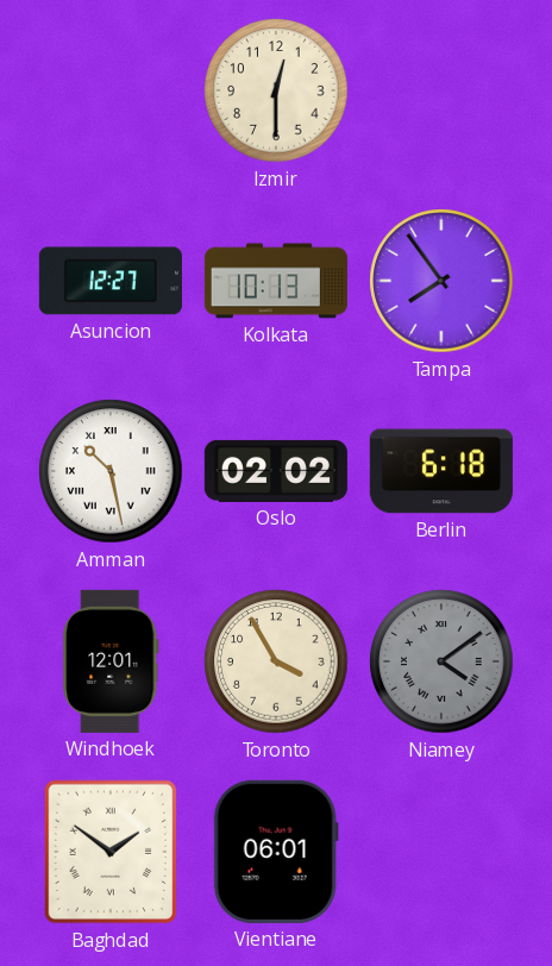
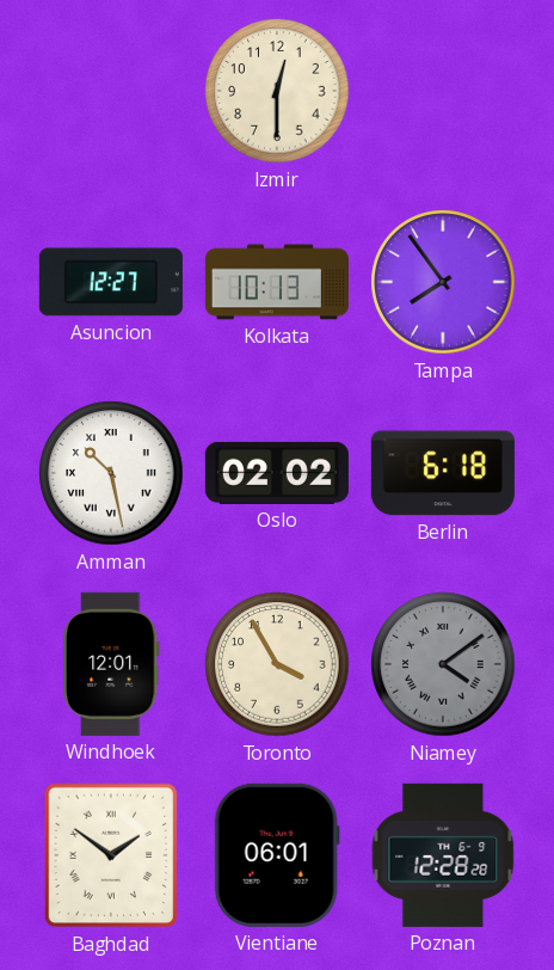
Poznan: none -> 12:28 (443, 855)
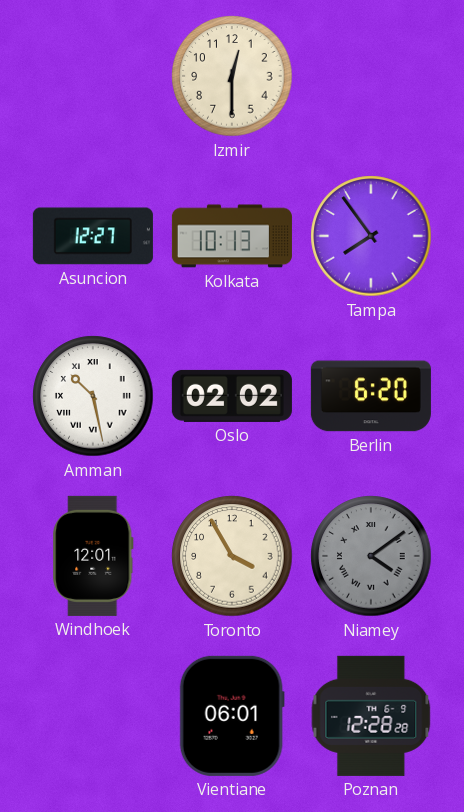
Berlin: 6:18 -> 6:20 (371, 396)
Baghdad: 1:51 -> none (111, 855)
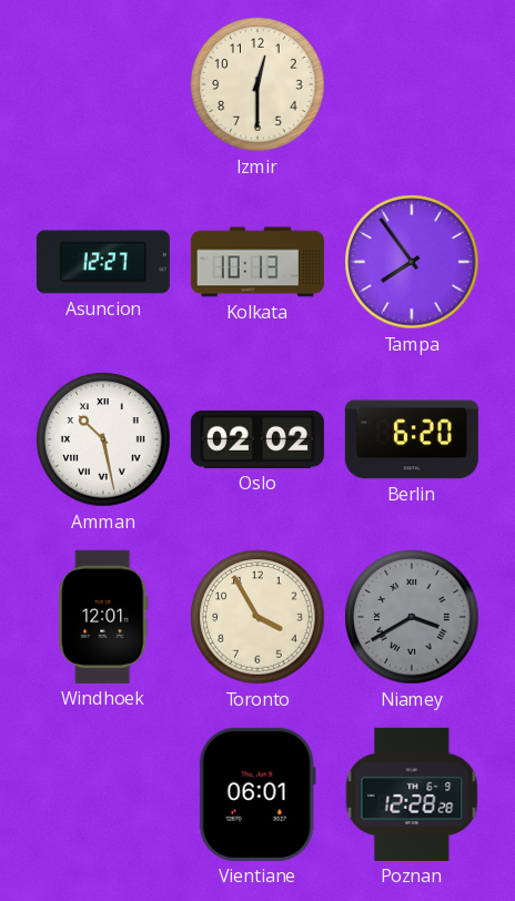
Niamey: 4:09 -> 3:40 (412, 617)
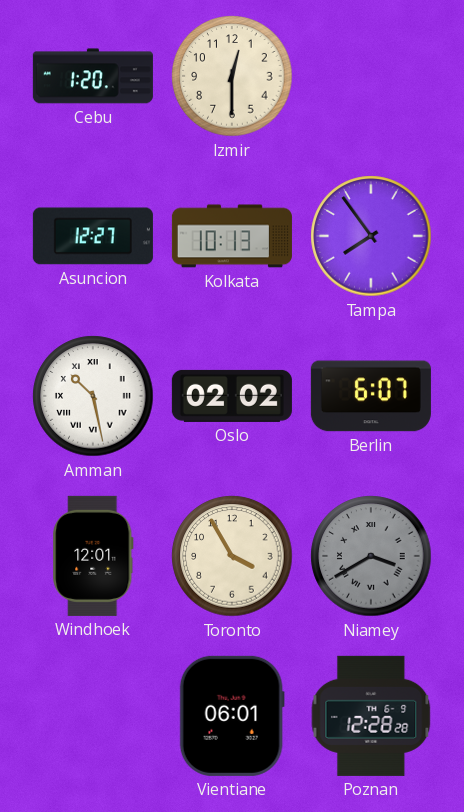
Cebu: none -> 1:20 (93, 76)
Berlin: 6:20 -> 6:07 (371, 396)
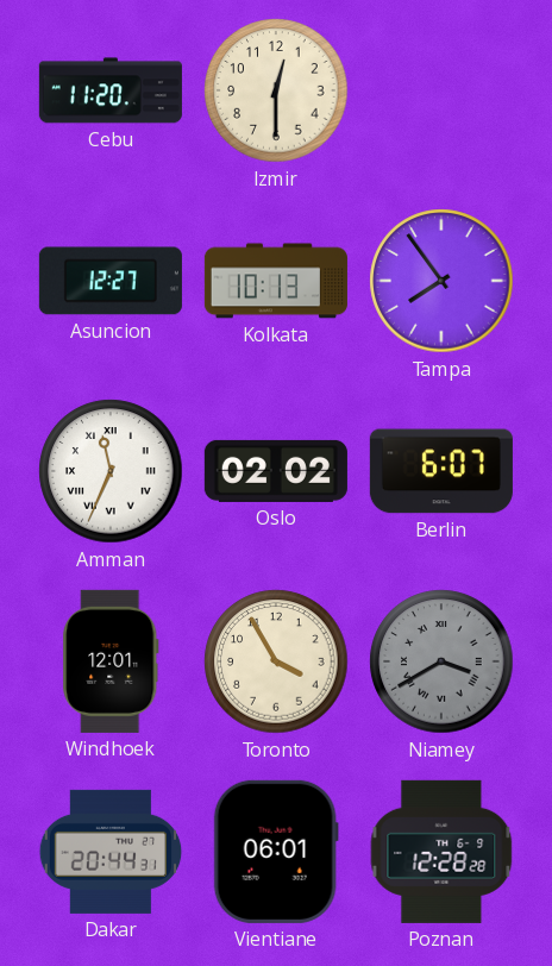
Cebu: 1:20 -> 11:20 (111, 90)
Amman: 10:28 -> 11:34 (111, 471)
Dakar: none -> 20:44 (111, 852)
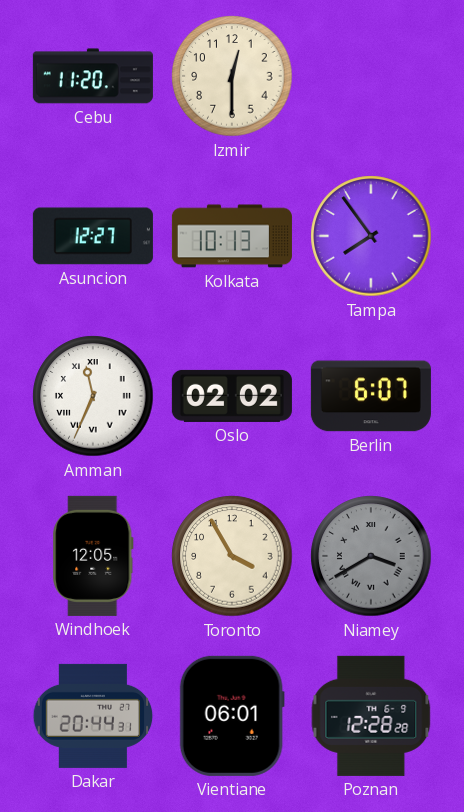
Windhoek: 12:01 -> 12:05 (93, 556)
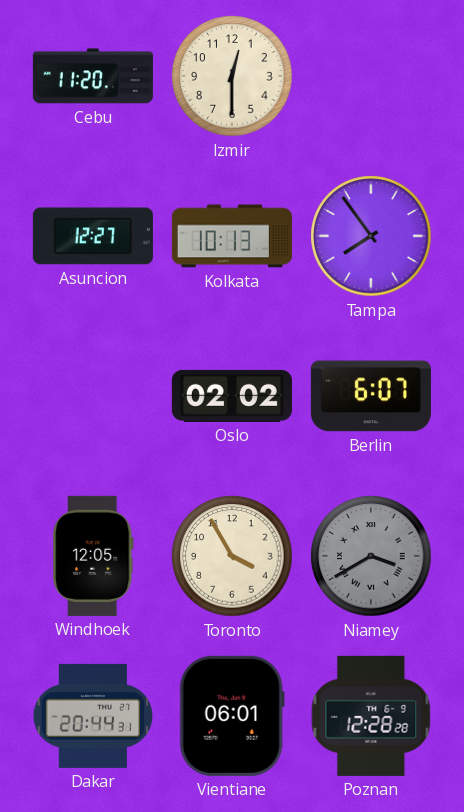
Amman: 11:34 -> none (93, 396)
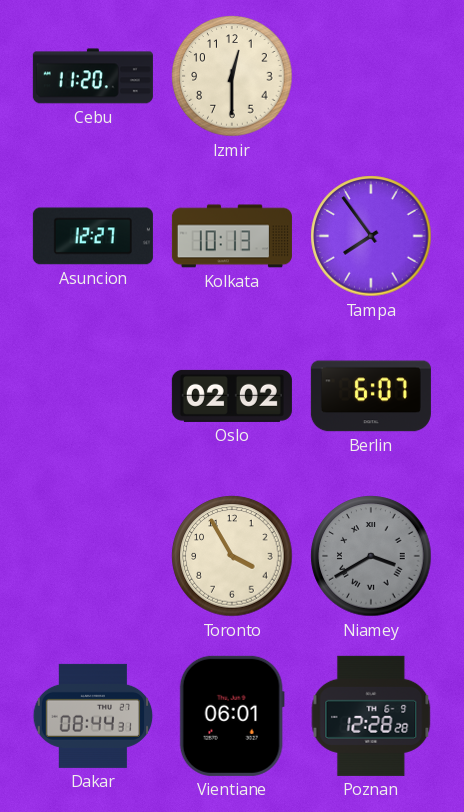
Windhoek: 12:05 -> none (93, 556)
Dakar: 20:44 -> 08:44 (93, 716)
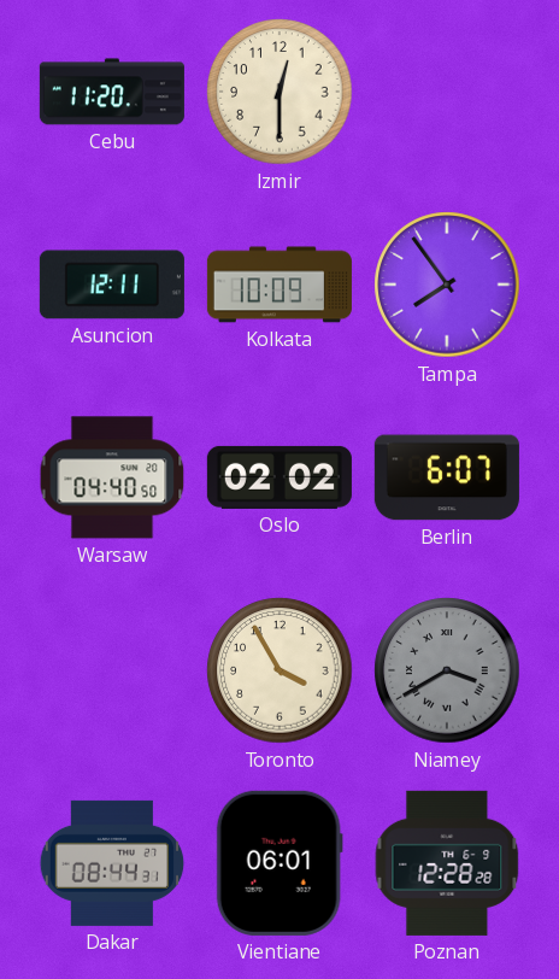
Asuncion: 12:27 -> 12:11 (112, 285)
Kolkata: 10:13 -> 10:09 (279, 285)
Warsaw: none -> 04:40 (112, 477)
